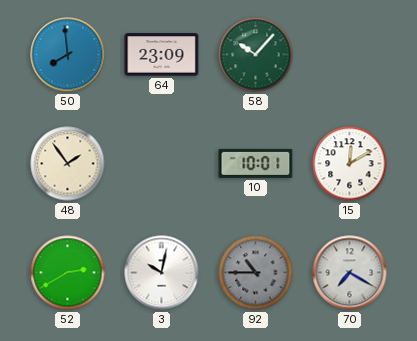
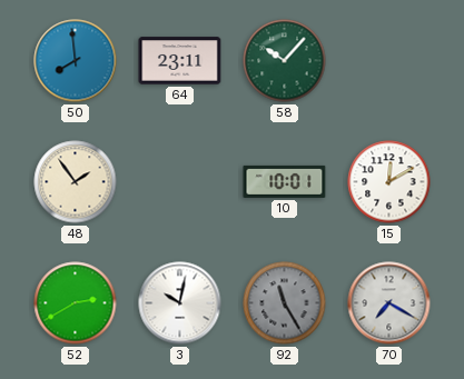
64: 23:09 -> 23:11 (180, 61)
92: 10:45 -> 11:25 (285, 303)
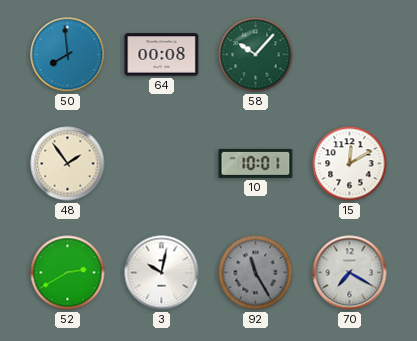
64: 23:11 -> 00:08 (162, 55)
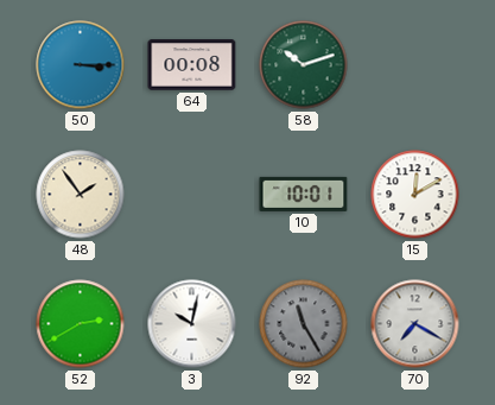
50: 7:59 -> 3:15 (81, 65)
58: 10:07 -> 10:12 (304, 65)
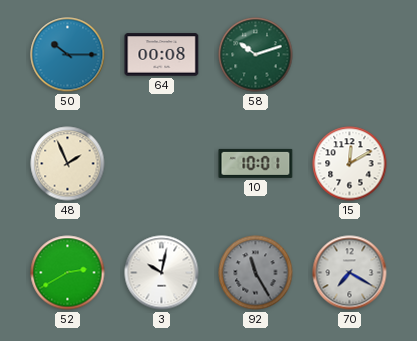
50: 3:15 -> 10:15 (68, 55)
48: 1:54 -> 1:56 (68, 164)
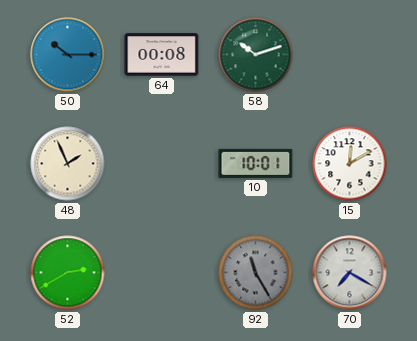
3: 10:02 -> none (162, 273)
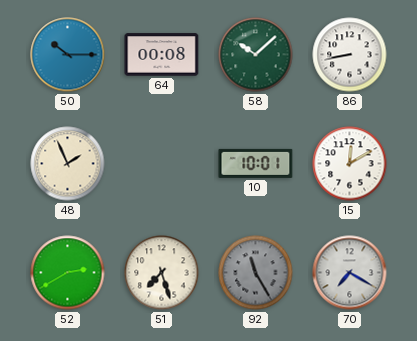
58: 10:12 -> 10:08 (256, 55)
86: none -> 8:43 (350, 55)
51: none -> 7:27 (162, 273)
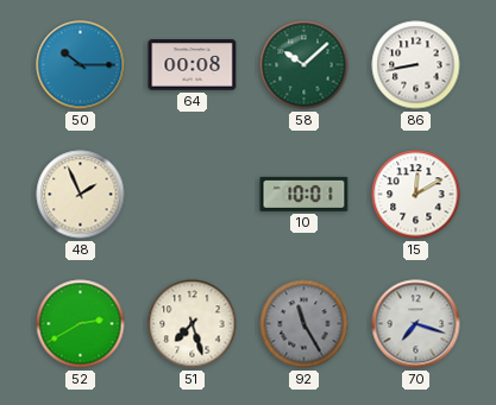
70: 7:20 -> 7:18 (416, 324)
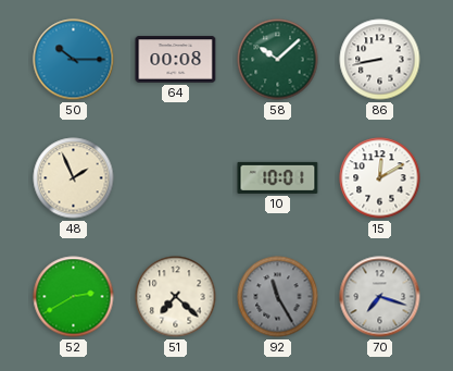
51: 7:27 -> 7:22 (176, 297)
